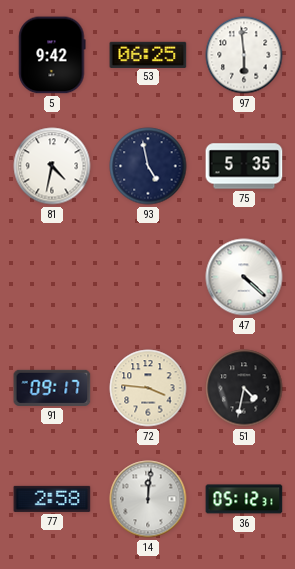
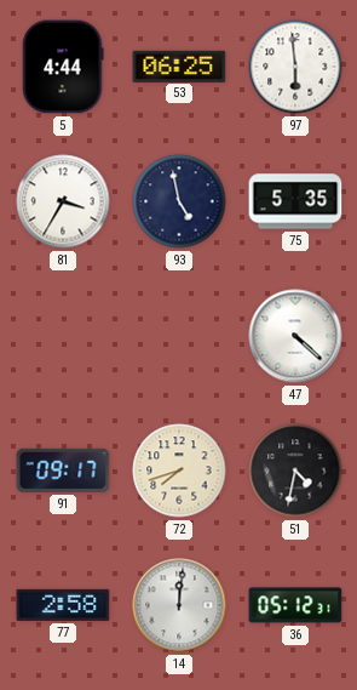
5: 9:42 -> 4:44 (63, 67)
81: 4:32 -> 3:35 (63, 201)
72: 3:46 -> 7:42 (179, 471)
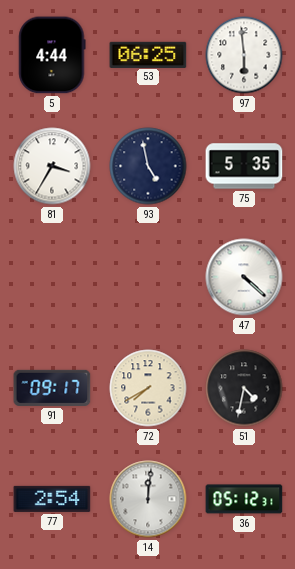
72: 7:42 -> 7:40 (148, 388)
77: 2:58 -> 2:54 (52, 499)
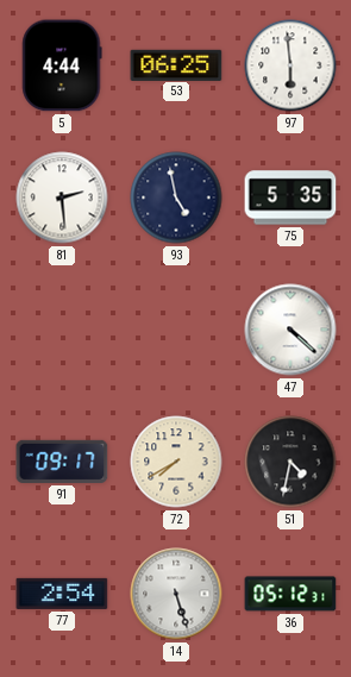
81: 3:35 -> 2:29 (62, 198)
14: 12:01 -> 5:27 (176, 594)
